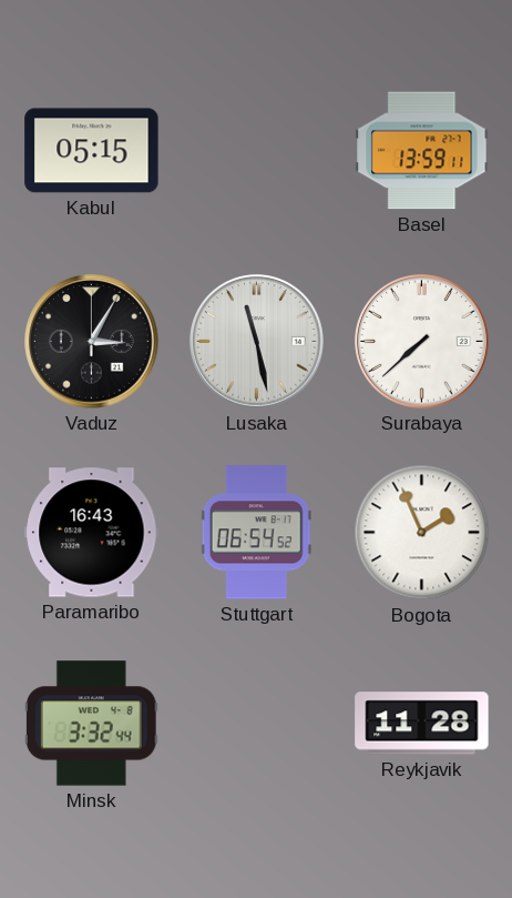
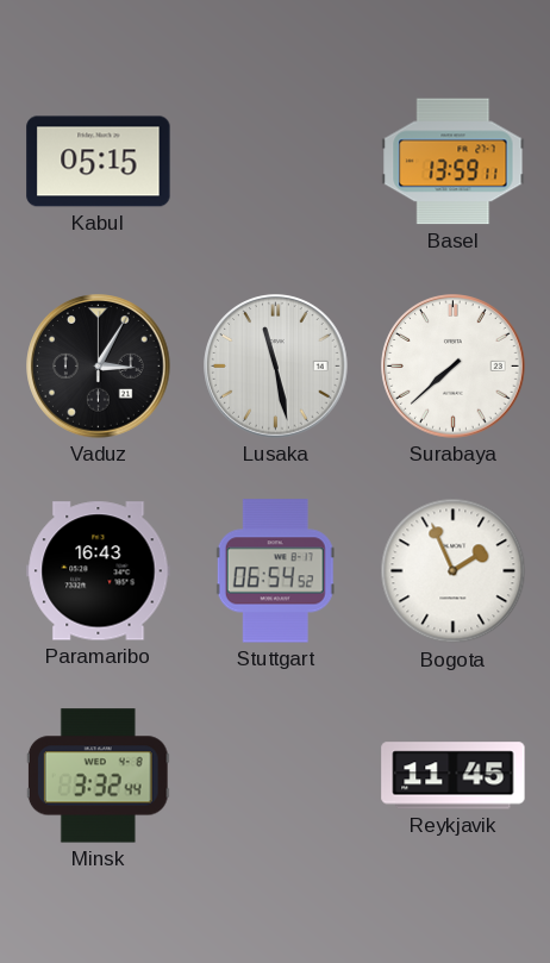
Reykjavik: 11:28 -> 11:45 (454, 776)
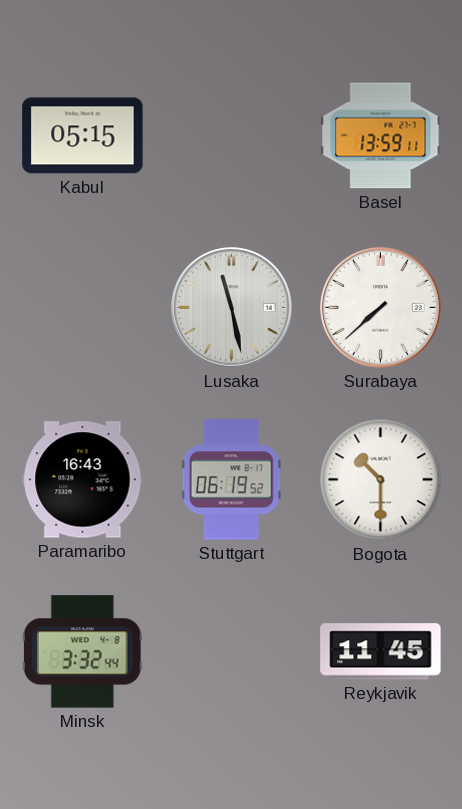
Vaduz: 3:05 -> none (99, 367)
Stuttgart: 06:54 -> 06:19 (231, 480)
Bogota: 1:56 -> 10:30 (381, 480)
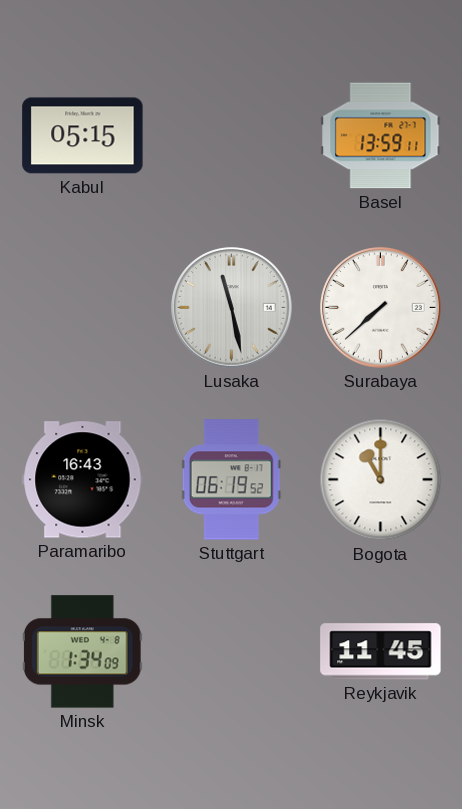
Bogota: 10:30 -> 11:00 (381, 480)
Minsk: 3:32 -> 1:34 (82, 652)
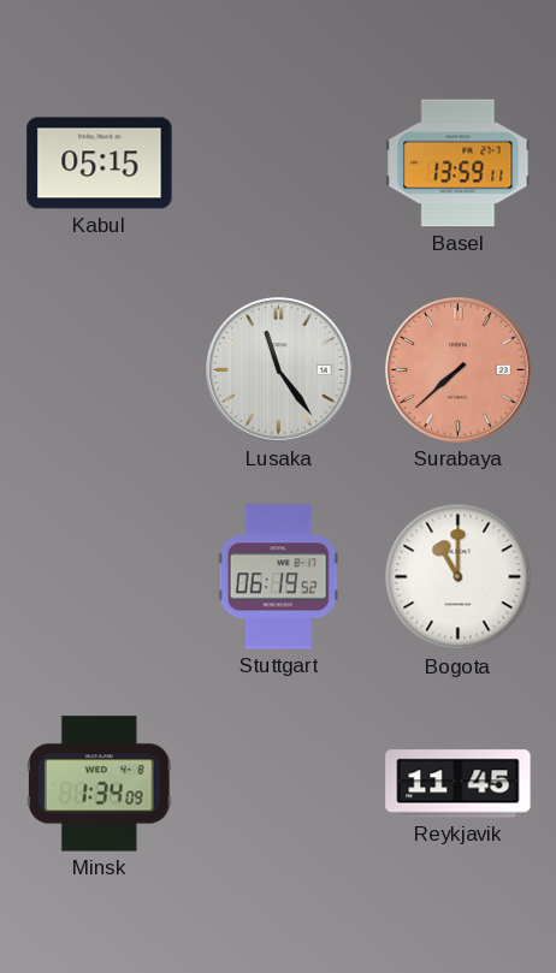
Lusaka: 11:28 -> 11:24 (279, 370)
Surabaya dial: white -> salmon (459, 370)
Paramaribo: 16:43 -> none (83, 480)
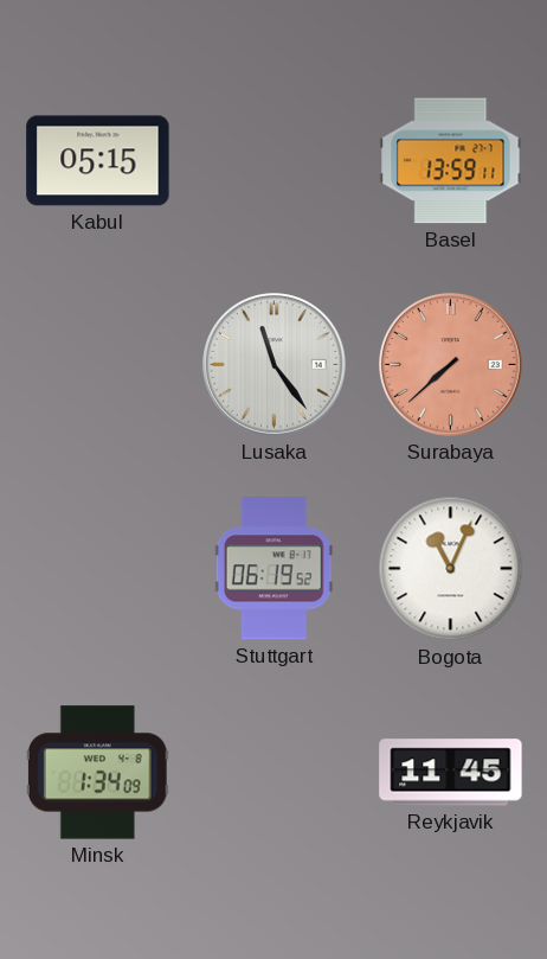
Bogota: 11:00 -> 11:04 (451, 569)
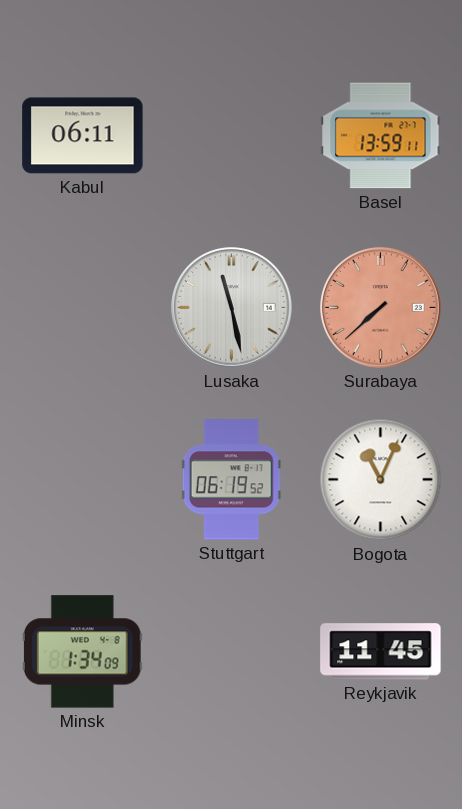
Kabul: 05:15 -> 06:11 (83, 136)
Lusaka: 11:24 -> 11:28 (232, 308)
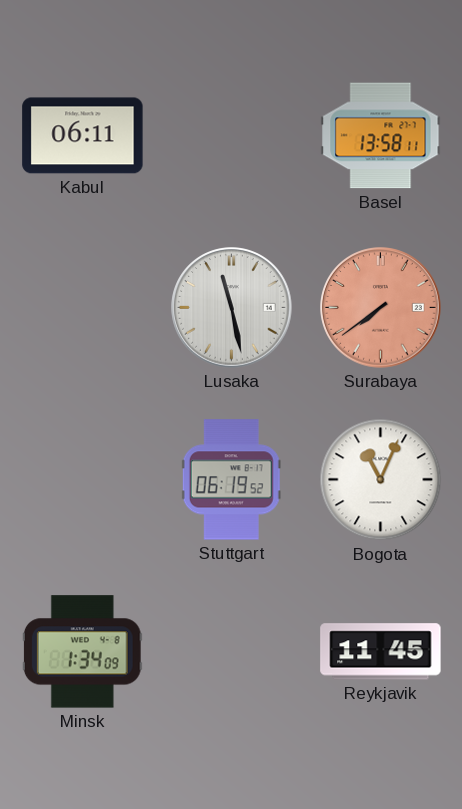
Basel: 13:59 -> 13:58 (381, 136)
Surabaya: 7:38 -> 7:39 (381, 308)
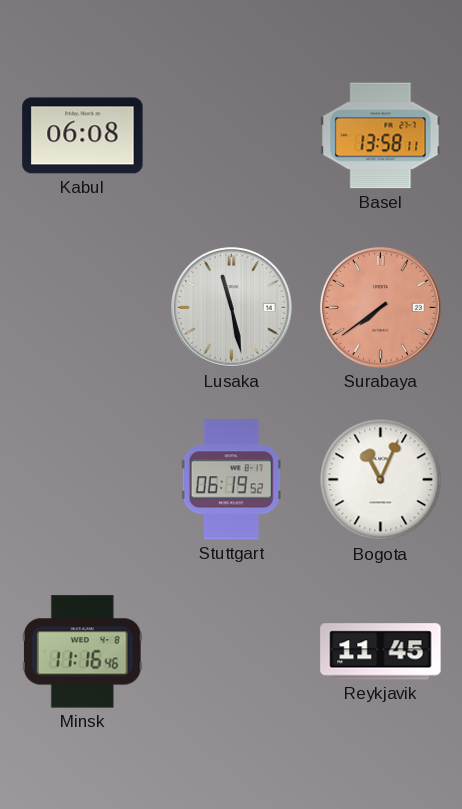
Kabul: 06:11 -> 06:08 (83, 136)
Minsk: 1:34 -> 11:16 (82, 652)
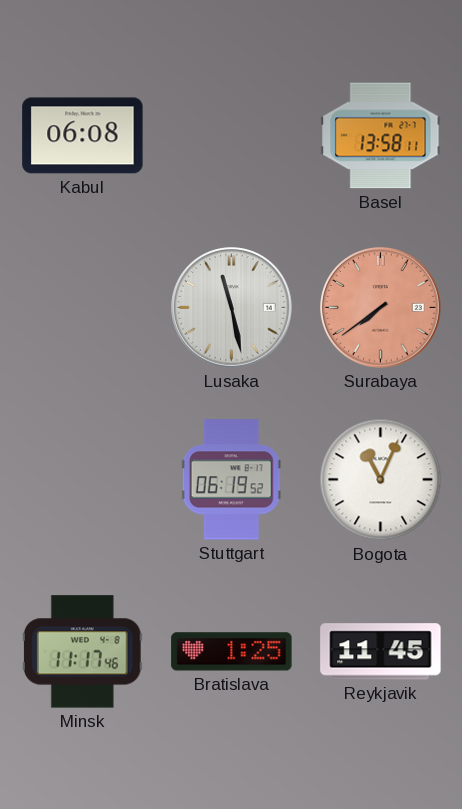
Minsk: 11:16 -> 11:17 (82, 652)
Bratislava: none -> 1:25 (232, 652)
